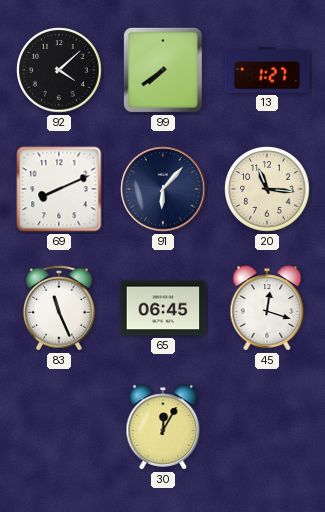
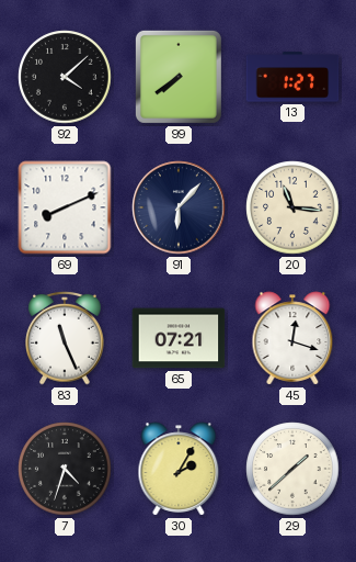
65: 06:45 -> 07:21 (179, 338)
7: none -> 4:33 (65, 469)
30: 12:05 -> 2:05 (179, 469)
29: none -> 1:38 (292, 469)
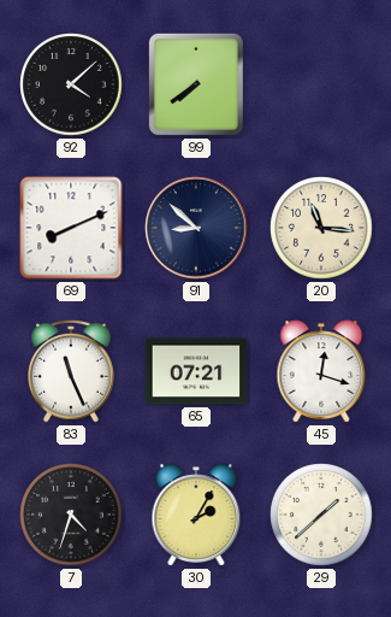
13: 1:27 -> none (292, 77)
91: 6:07 -> 8:52 (196, 228)
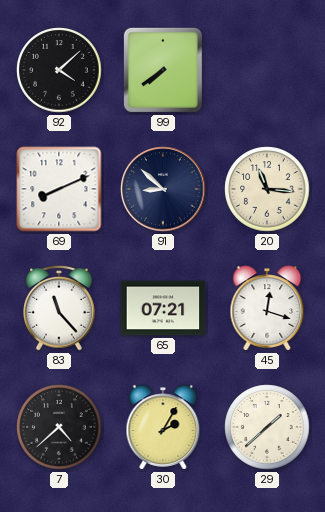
83: 11:26 -> 11:23 (59, 308)
7: 4:33 -> 4:38 (59, 427)
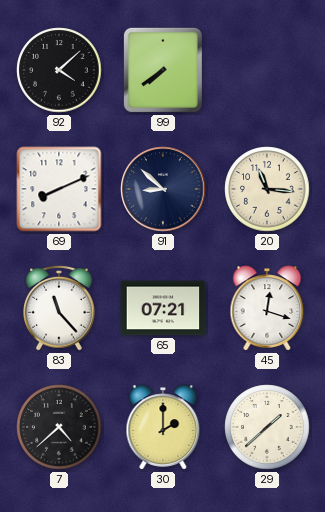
30: 2:05 -> 2:00 (163, 427)
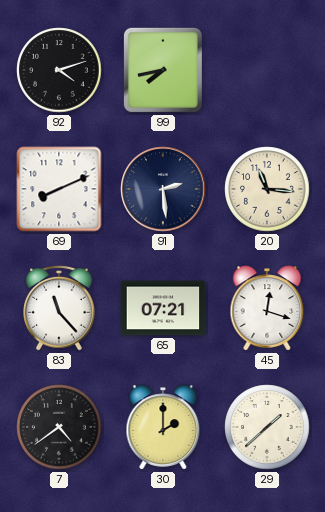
92: 4:08 -> 4:12 (59, 70)
99: 7:39 -> 7:43 (163, 70)
91: 8:52 -> 2:29 (163, 189)
7: 4:38 -> 4:39 (59, 427)
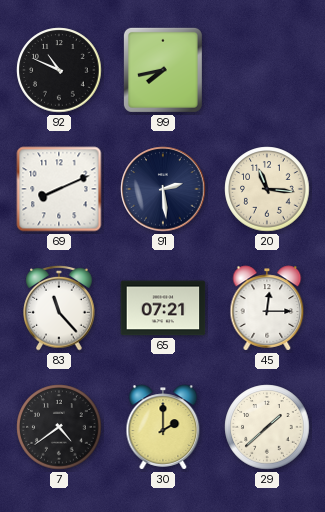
92: 4:12 -> 10:49 (59, 70)
45: 12:18 -> 12:15 (267, 308)
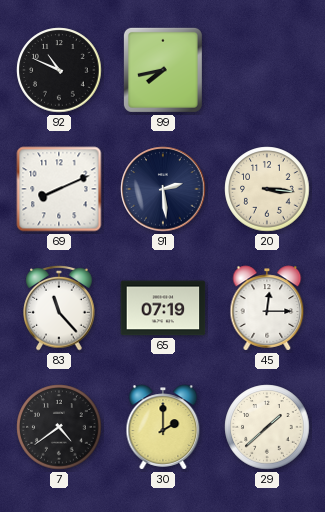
20: 11:16 -> 3:16 (267, 189)
65: 07:21 -> 07:19 (163, 308)
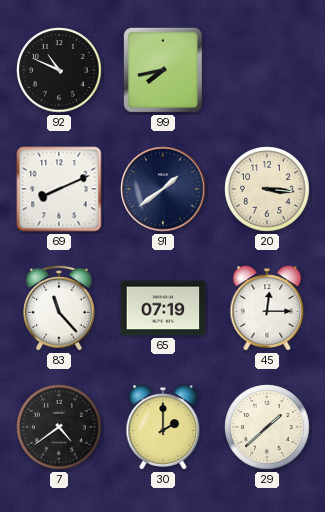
91: 2:29 -> 1:39 (163, 189)
